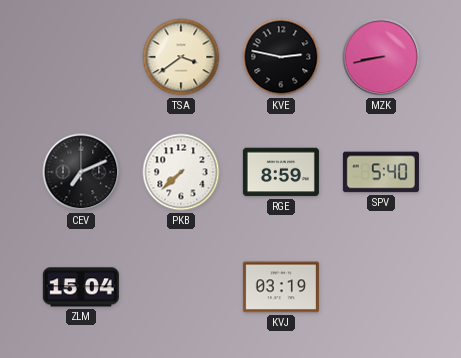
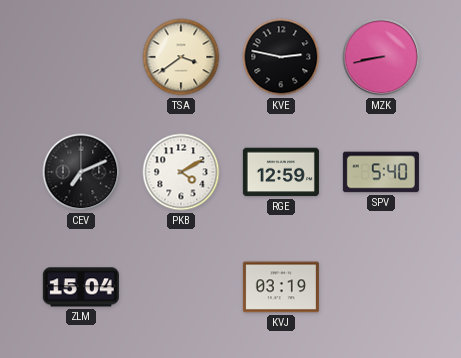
PKB: 7:38 -> 4:10 (181, 172)
RGE: 8:59 -> 12:59 (281, 172)
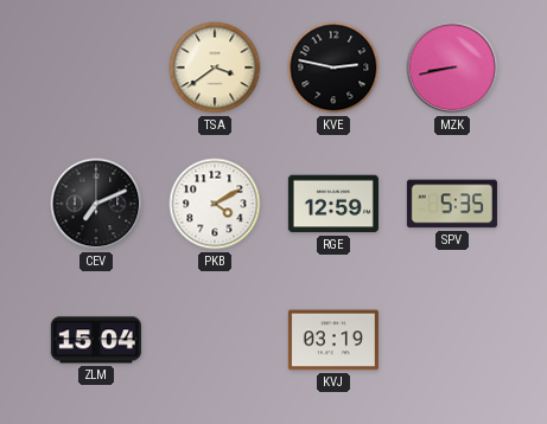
SPV: 5:40 -> 5:35 (452, 204)
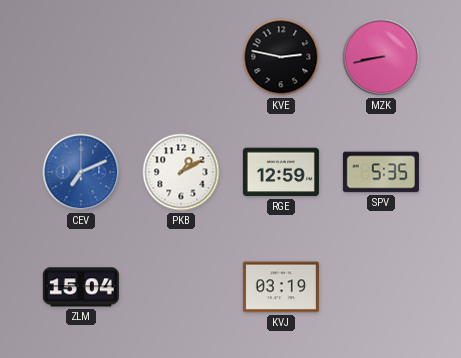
TSA: 3:39 -> none (215, 68)
CEV dial: black -> blue (81, 172)
PKB: 4:10 -> 1:10 (181, 172)
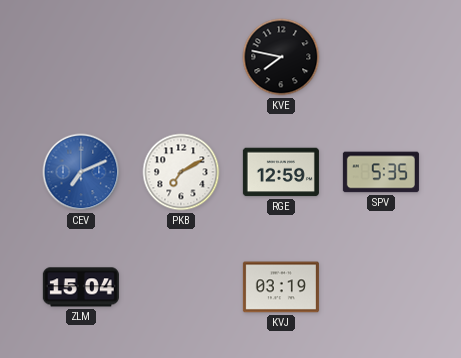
KVE: 2:47 -> 7:47 (281, 57)
MZK: 8:43 -> none (381, 57)
PKB: 1:10 -> 7:10 (181, 172)
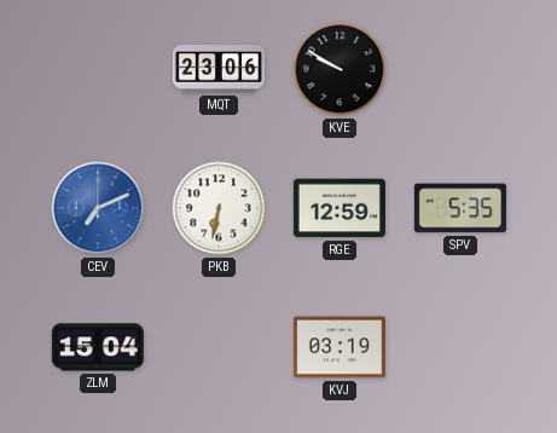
MQT: none -> 23:06 (219, 69)
KVE: 7:47 -> 9:50 (340, 69)
PKB: 7:10 -> 6:32 (219, 208)
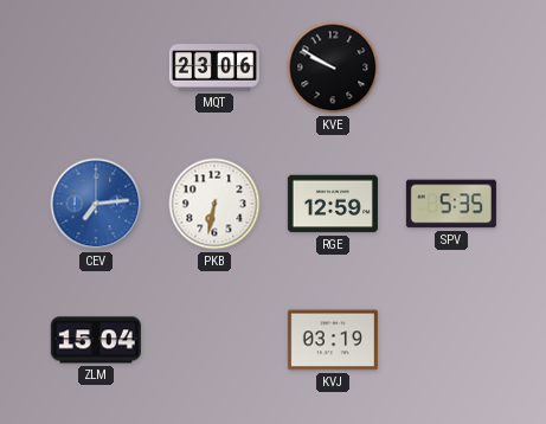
CEV: 7:11 -> 7:14 (96, 204)
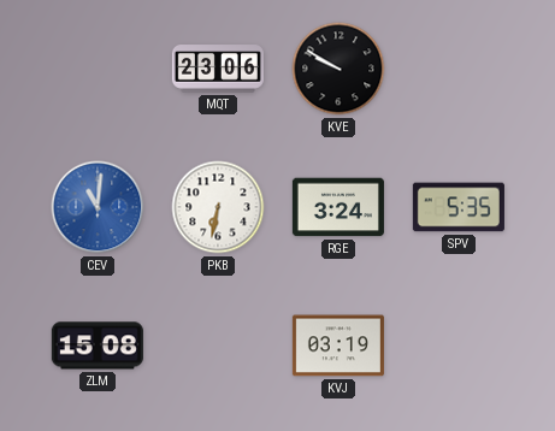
CEV: 7:14 -> 11:01 (98, 207)
RGE: 12:59 -> 3:24 (338, 207)
ZLM: 15:04 -> 15:08 (98, 346)
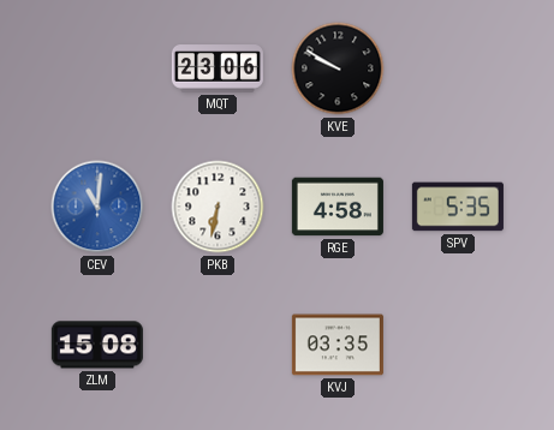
RGE: 3:24 -> 4:58 (338, 207)
KVJ: 03:19 -> 03:35 (338, 345)
